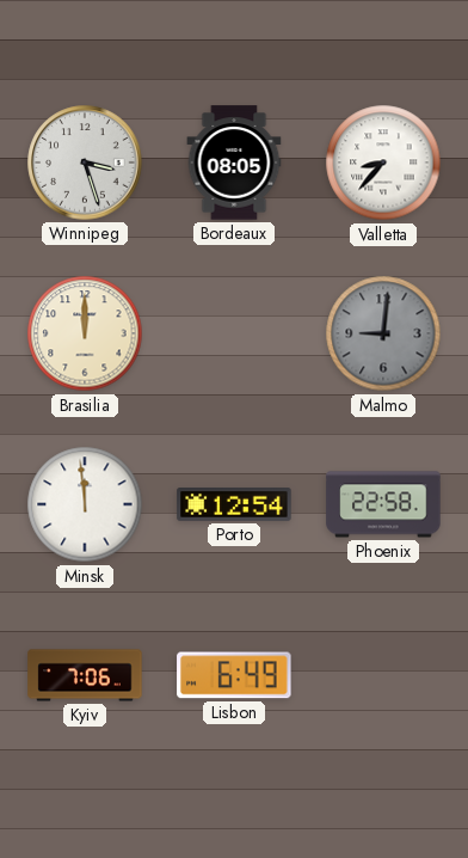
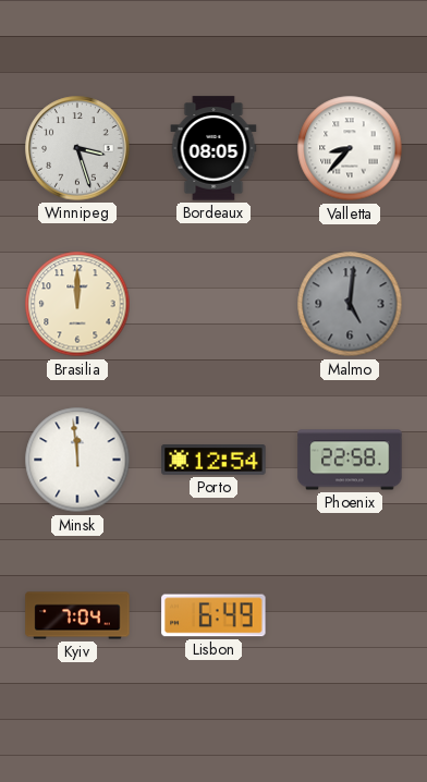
Malmo: 9:01 -> 5:01 (350, 304)
Kyiv: 7:06 -> 7:04 (77, 615)
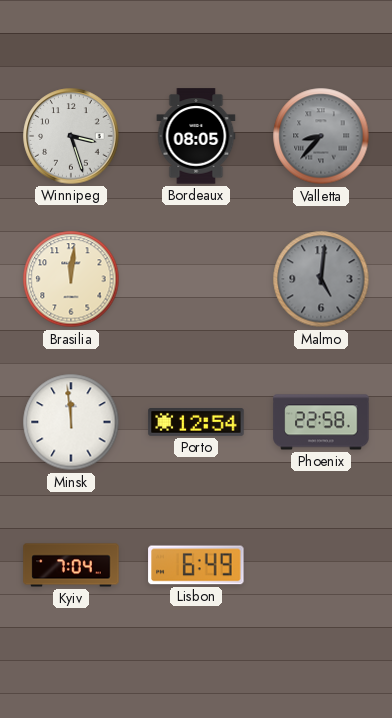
Valletta dial: white -> grey (321, 136)
Brasilia: 12:00 -> 12:01 (71, 279)
